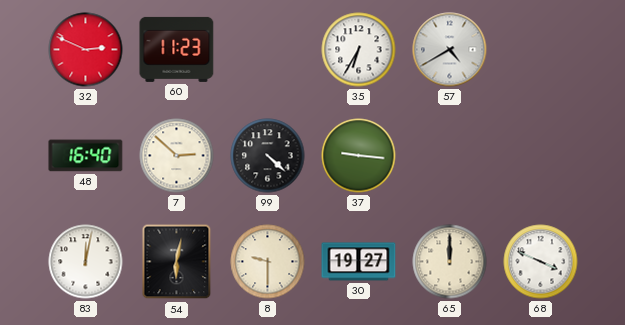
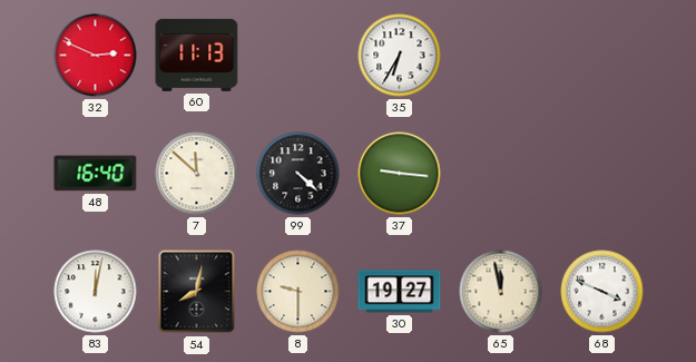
60: 11:23 -> 11:13 (197, 55)
57: 4:40 -> none (450, 50)
7: 2:52 -> 11:52 (197, 174)
54: 6:02 -> 8:02 (197, 292)
65: 12:00 -> 11:58 (501, 292)
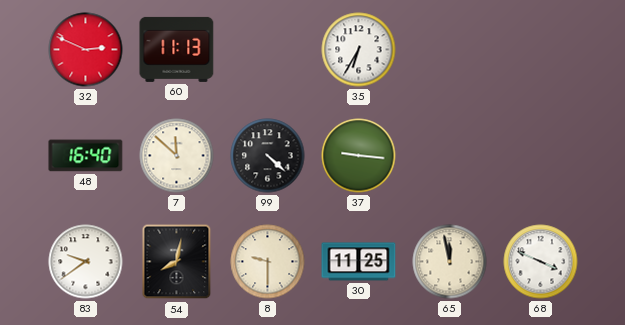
83: 12:02 -> 9:39 (86, 262)
30: 19:27 -> 11:25 (359, 262)
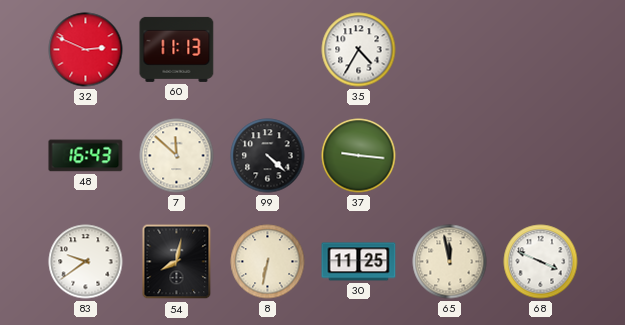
35: 6:35 -> 4:35 (359, 50)
48: 16:40 -> 16:43 (86, 156)
8: 9:30 -> 6:32 (268, 262)
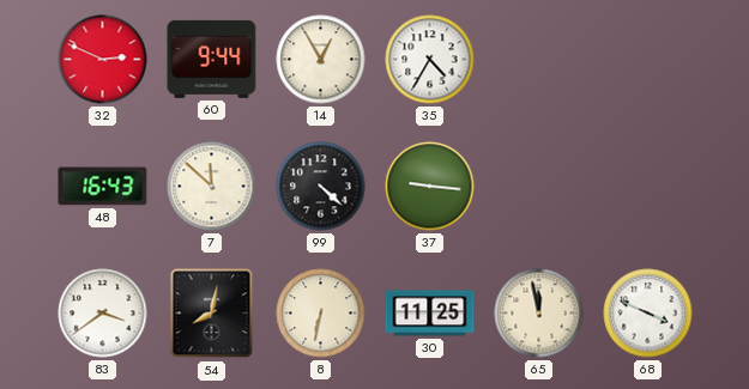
60: 11:13 -> 9:44 (212, 59)
14: none -> 12:55 (321, 60)
83: 9:39 -> 3:39 (103, 314)
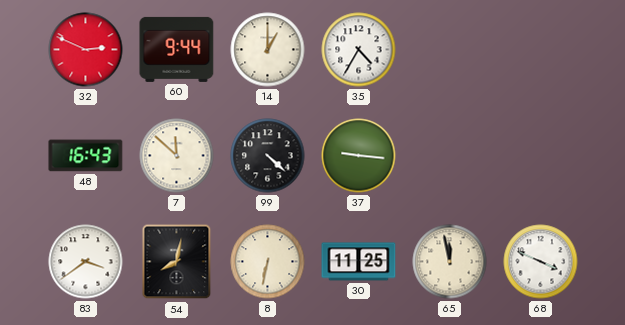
14: 12:55 -> 1:00 (268, 50)
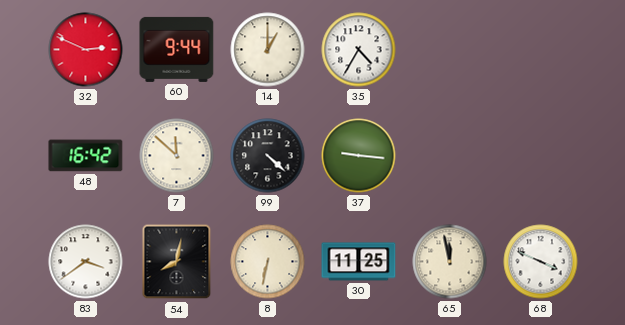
48: 16:43 -> 16:42 (86, 156)
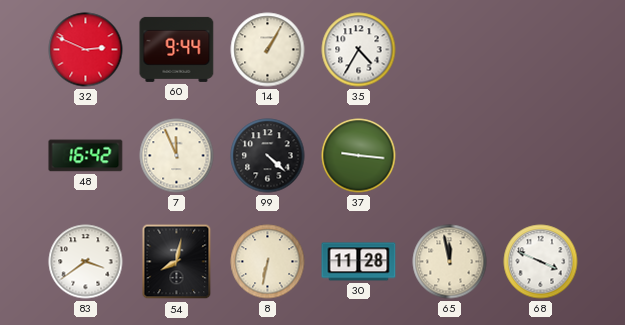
14: 1:00 -> 1:05 (268, 50)
7: 11:52 -> 11:56 (177, 156)
30: 11:25 -> 11:28 (359, 262)
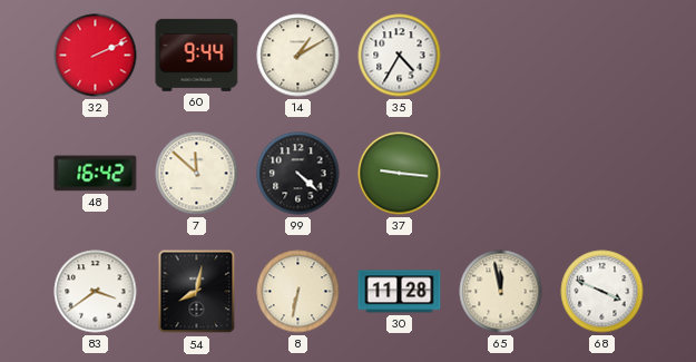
32: 2:49 -> 2:11 (96, 56)
14: 1:05 -> 1:10 (298, 56)
7: 11:56 -> 11:52 (197, 174)
